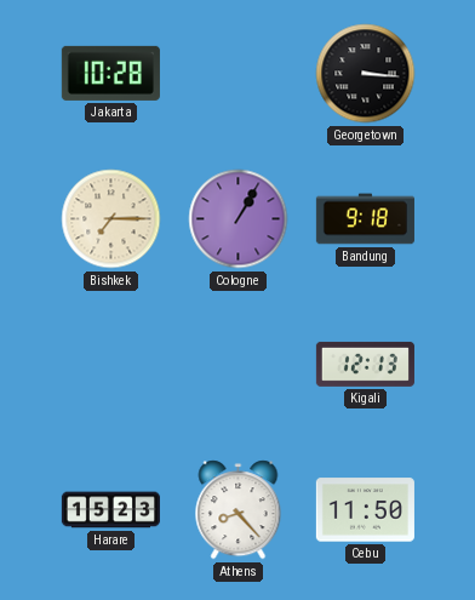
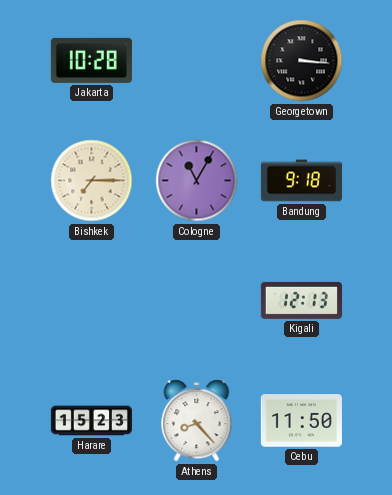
Cologne: 1:05 -> 11:05 (197, 181)
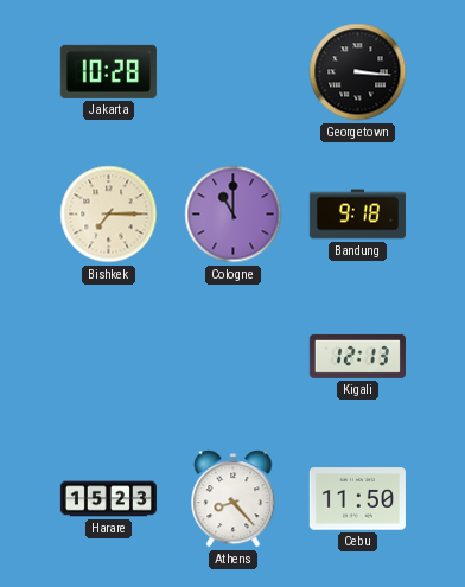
Cologne: 11:05 -> 11:00 (234, 215)
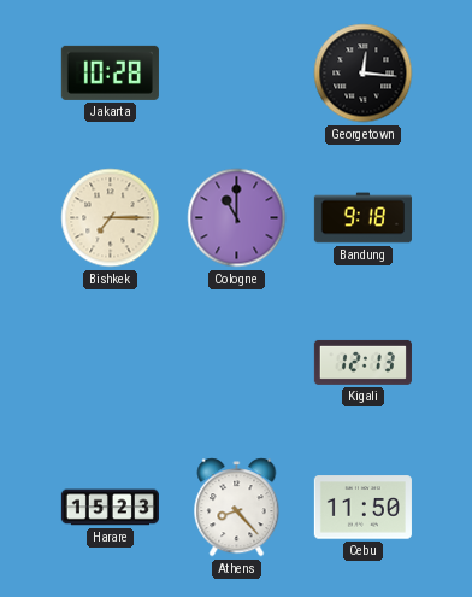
Georgetown: 3:16 -> 12:16 (364, 74)
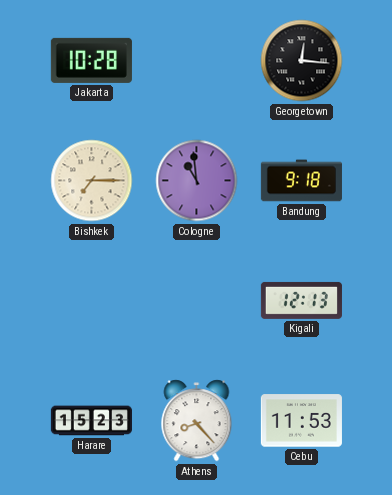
Cologne: 11:00 -> 10:59 (197, 181)
Cebu: 11:50 -> 11:53 (301, 421)
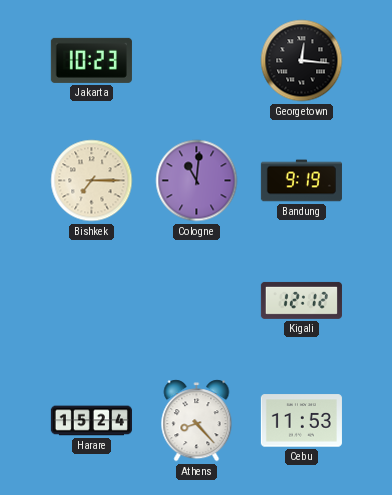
Jakarta: 10:28 -> 10:23 (91, 60)
Cologne: 10:59 -> 11:01 (197, 181)
Bandung: 9:18 -> 9:19 (301, 181)
Kigali: 12:13 -> 12:12 (301, 300)
Harare: 15:23 -> 15:24 (91, 421)
